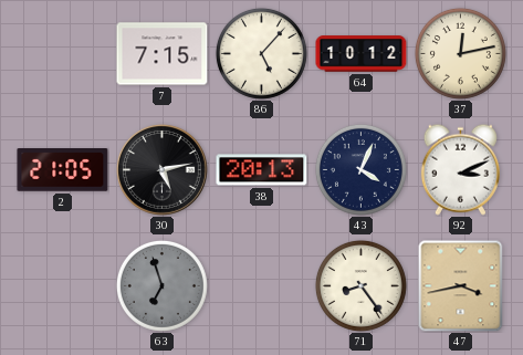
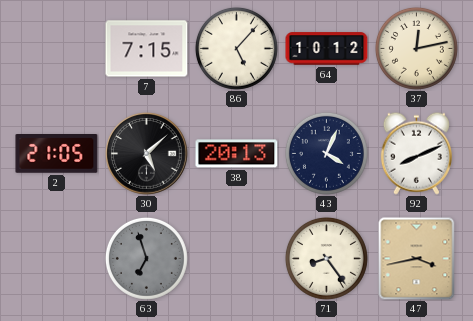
30: 5:13 -> 5:08 (147, 154)
92: 3:11 -> 8:11 (416, 153)
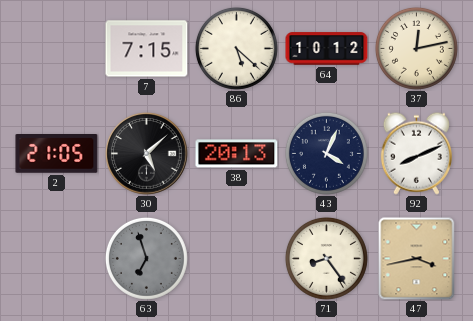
86: 5:07 -> 5:22 (236, 48)
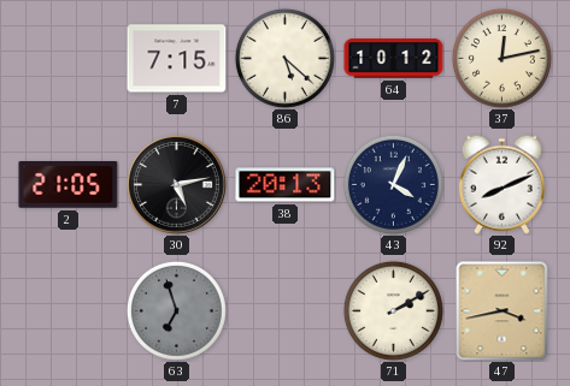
30: 5:08 -> 5:13 (177, 185)
71: 8:24 -> 2:10 (393, 310)
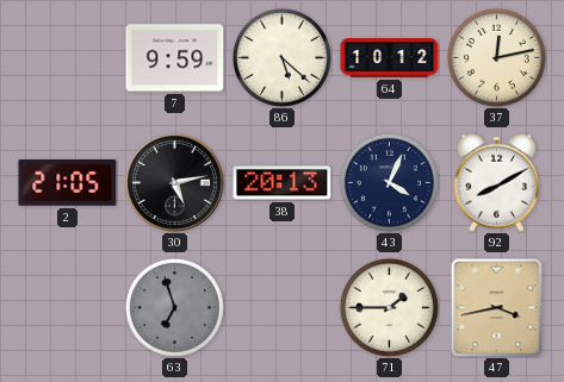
7: 7:15 -> 9:59 (175, 58)
92: 8:11 -> 8:10 (496, 182)
71: 2:10 -> 1:45 (389, 307)
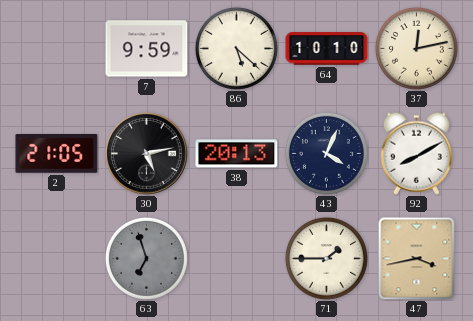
64: 10:12 -> 10:10 (327, 49)
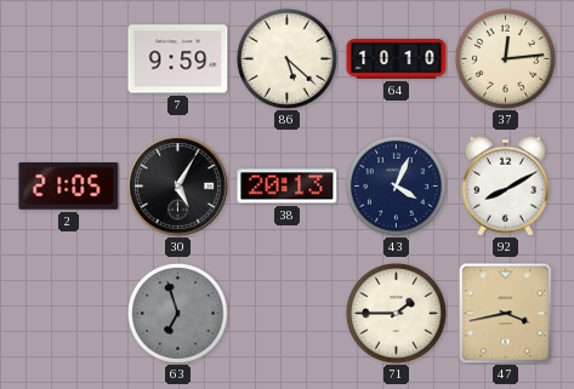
37: 12:13 -> 12:14 (505, 58)
30: 5:13 -> 5:05 (178, 187)
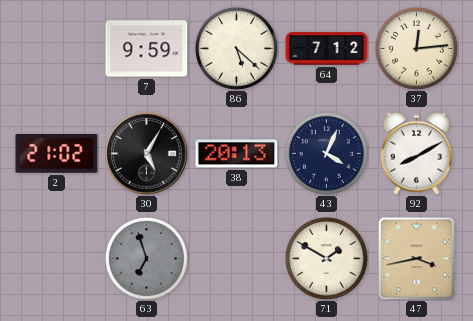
64: 10:10 -> 7:12 (327, 49)
2: 21:05 -> 21:02 (57, 154)
71: 1:45 -> 1:50 (326, 258)
